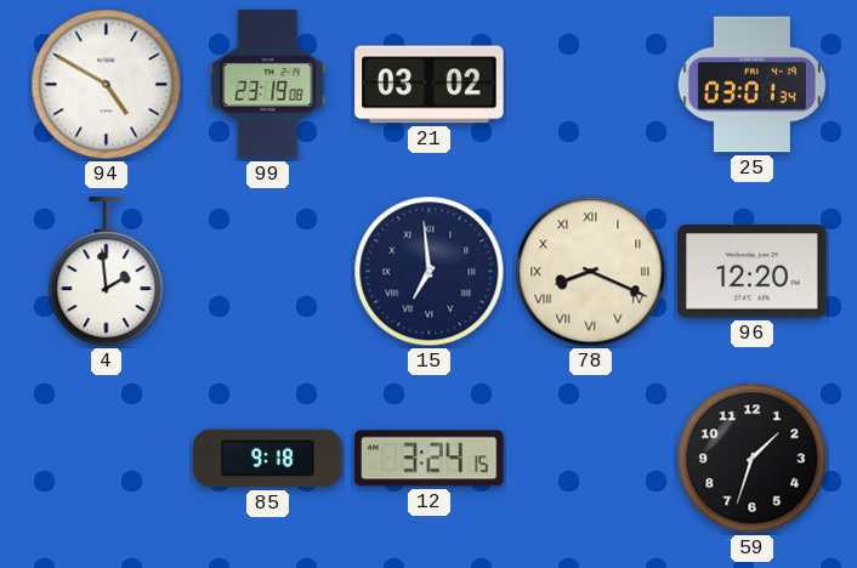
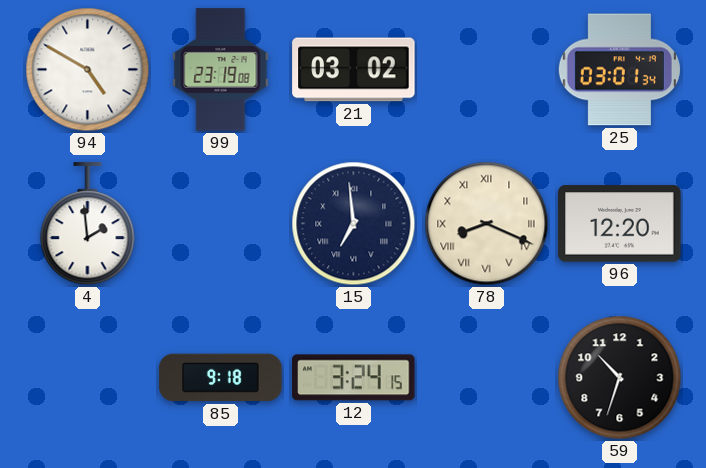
59: 1:33 -> 10:33 (620, 378)
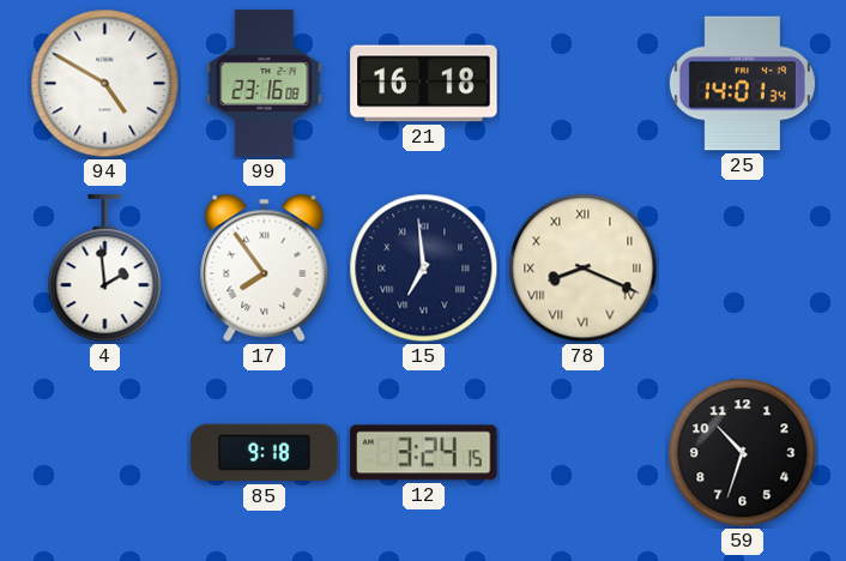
99: 23:19 -> 23:16 (265, 84)
21: 03:02 -> 16:18 (424, 84)
25: 03:01 -> 14:01 (742, 84)
17: none -> 7:54 (265, 267)
96: 12:20 -> none (620, 224)
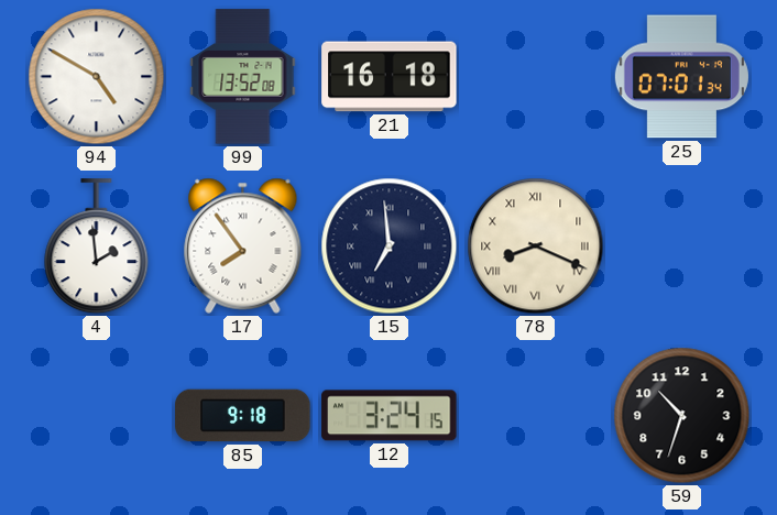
99: 23:16 -> 13:52 (243, 77)
25: 14:01 -> 07:01 (681, 77)
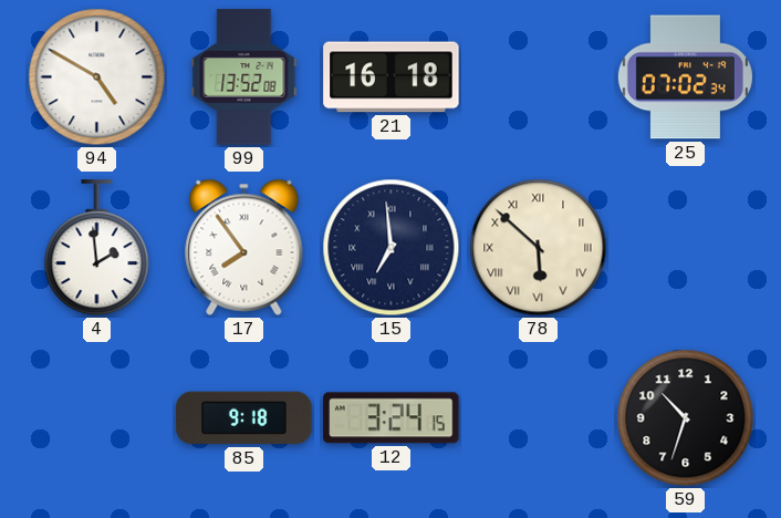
25: 07:01 -> 07:02 (685, 77)
78: 8:19 -> 5:52 (539, 248)
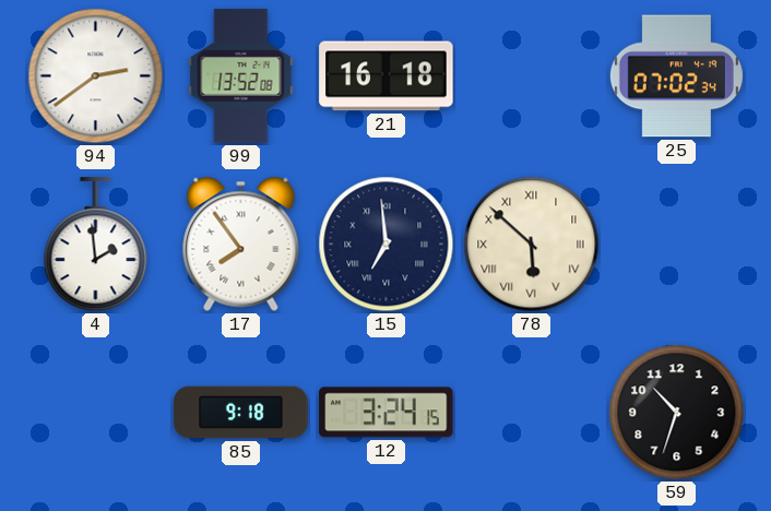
94: 4:50 -> 2:39 (96, 76)
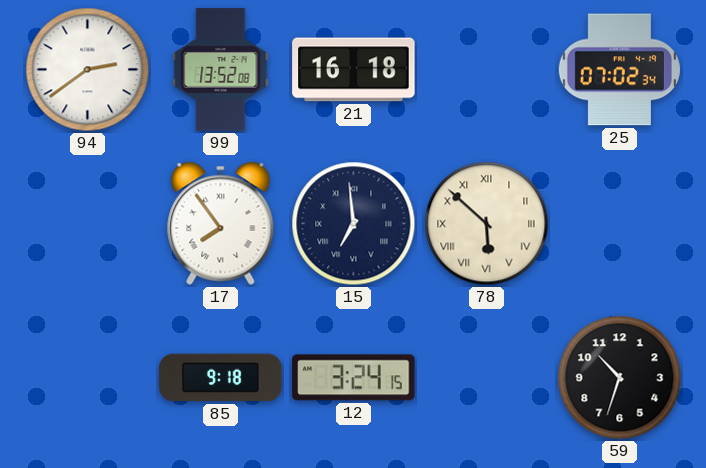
4: 1:59 -> none (96, 245)
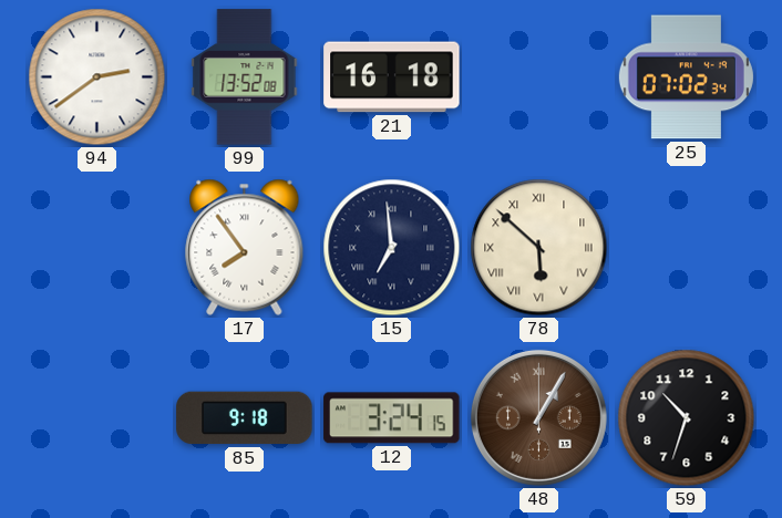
48: none -> 1:05 (538, 417)
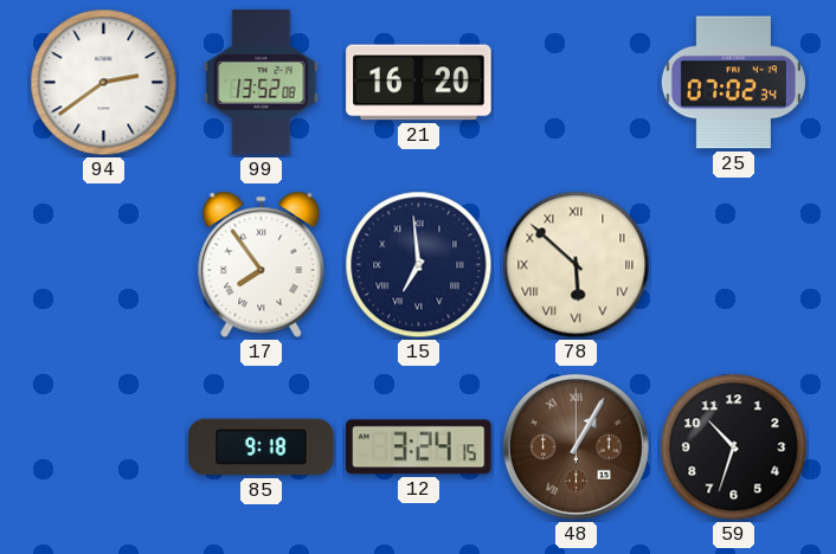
21: 16:18 -> 16:20 (419, 83)
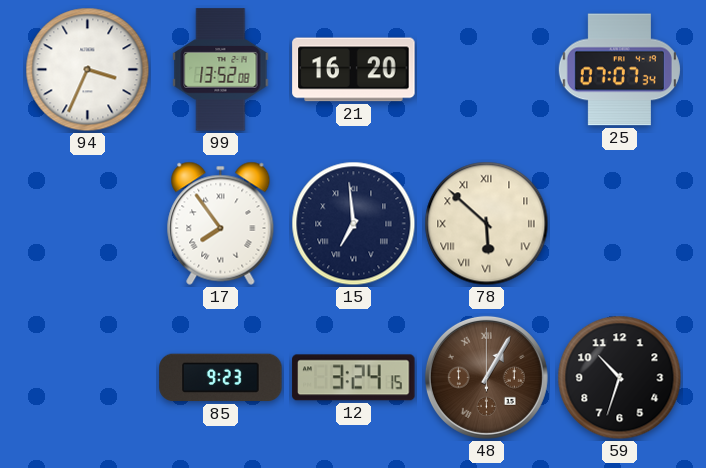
94: 2:39 -> 3:34 (88, 70)
25: 07:02 -> 07:07 (619, 70)
85: 9:18 -> 9:23 (221, 378)
